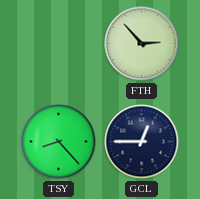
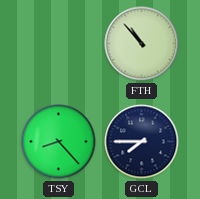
FTH: 2:53 -> 10:53 (142, 44)
GCL: 12:45 -> 7:45 (142, 142)
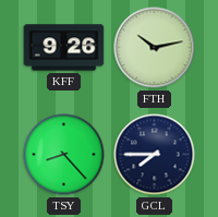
KFF: none -> 9:26 (64, 48)
FTH: 10:53 -> 10:13 (155, 48)
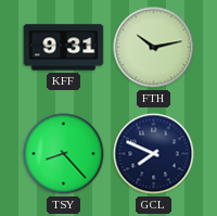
KFF: 9:26 -> 9:31 (64, 48)
GCL: 7:45 -> 7:49 (154, 154)
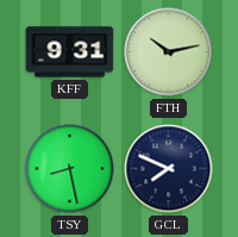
TSY: 8:23 -> 8:28 (70, 169)
